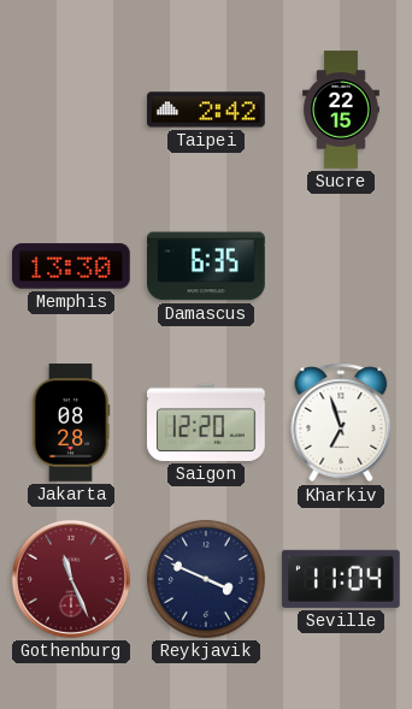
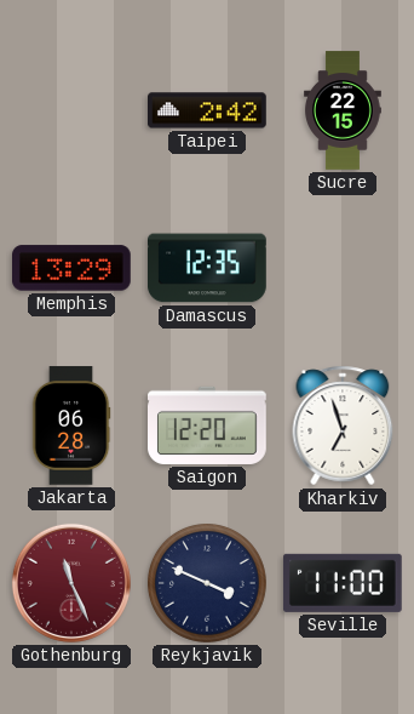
Memphis: 13:30 -> 13:29 (73, 268)
Damascus: 6:35 -> 12:35 (207, 268)
Jakarta: 08:28 -> 06:28 (71, 425)
Seville: 11:04 -> 11:00 (343, 583)
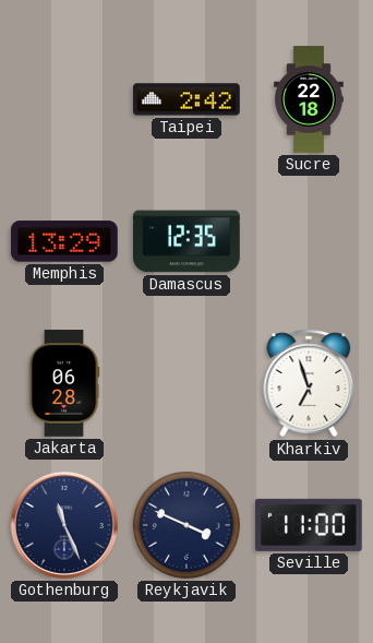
Sucre: 22:15 -> 22:18 (310, 99)
Saigon: 12:20 -> none (208, 425)
Gothenburg dial: burgundy -> navy (64, 525)
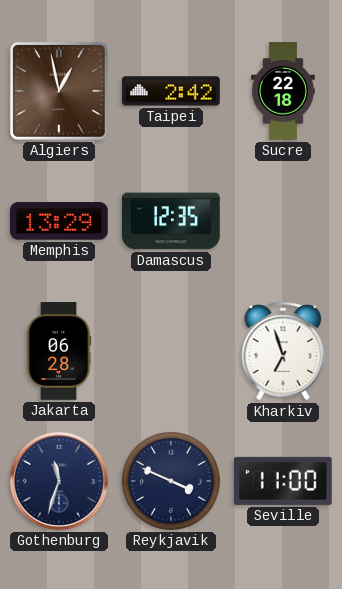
Algiers: none -> 12:58 (59, 91)
Gothenburg: 11:26 -> 11:33 (59, 481)
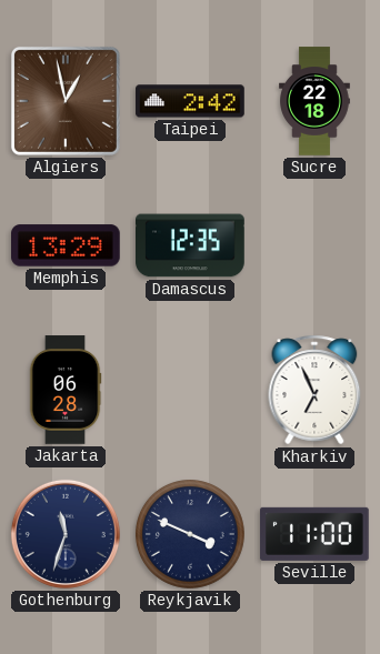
Kharkiv: 6:57 -> 6:56 (314, 390)
